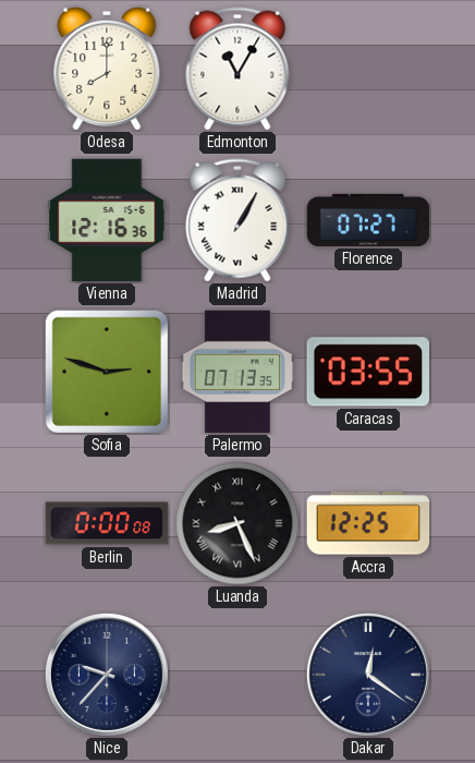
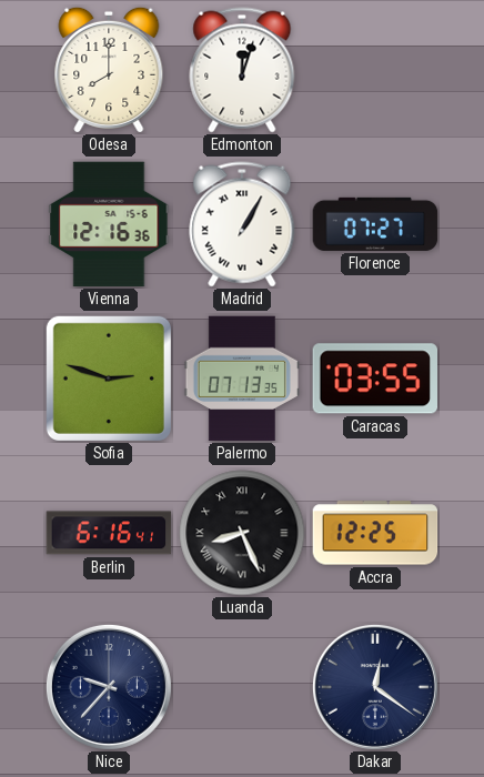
Edmonton: 11:05 -> 12:03 (242, 70)
Berlin: 0:00 -> 6:16 (109, 533)
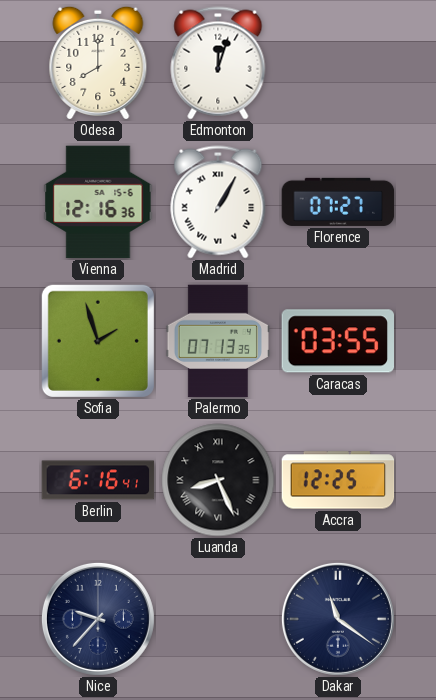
Sofia: 2:48 -> 1:57 (98, 341)
Dakar: 12:21 -> 11:21 (338, 619)
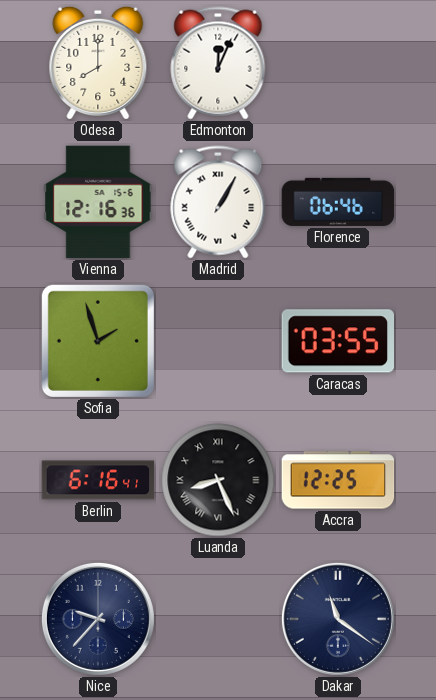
Edmonton: 12:03 -> 12:04 (218, 63)
Florence: 07:27 -> 06:46 (338, 202)
Palermo: 07:13 -> none (218, 341)
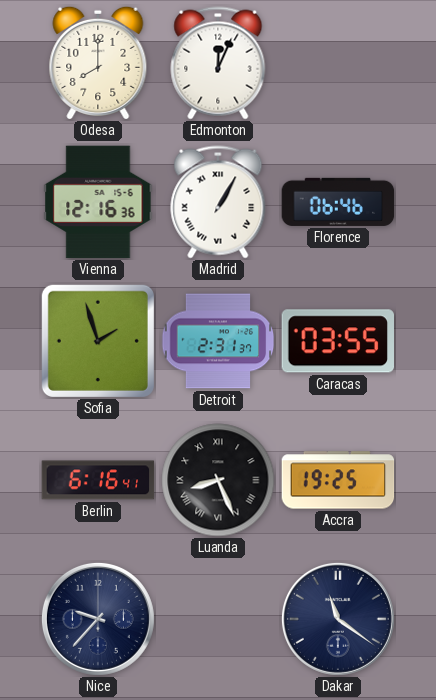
Detroit: none -> 2:31 (218, 341)
Accra: 12:25 -> 19:25 (338, 480)
